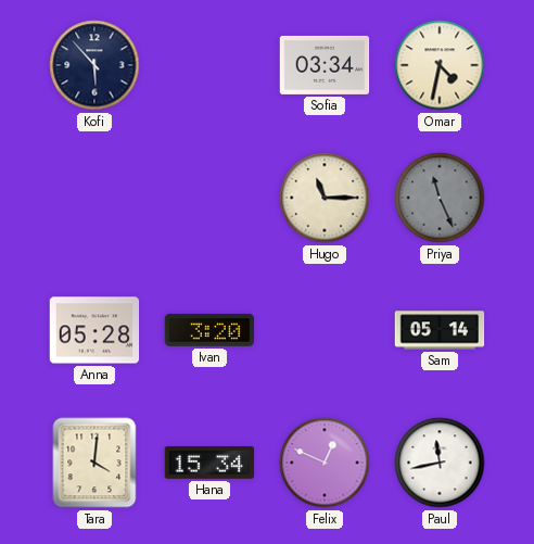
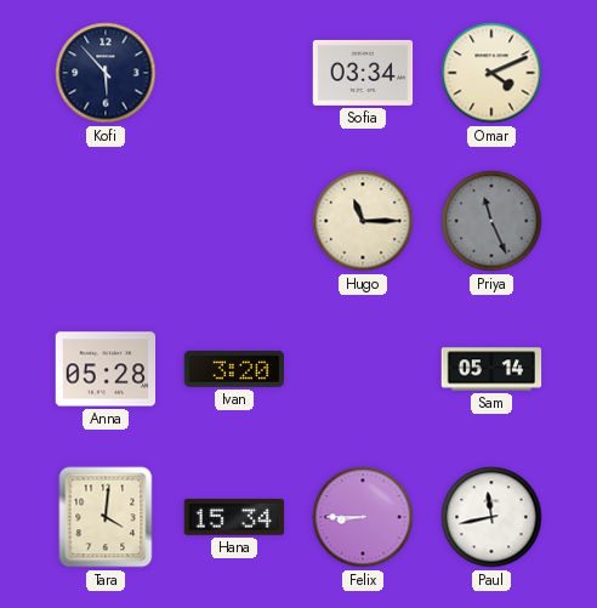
Omar: 4:32 -> 4:11 (491, 73)
Felix: 12:49 -> 8:45 (363, 517)
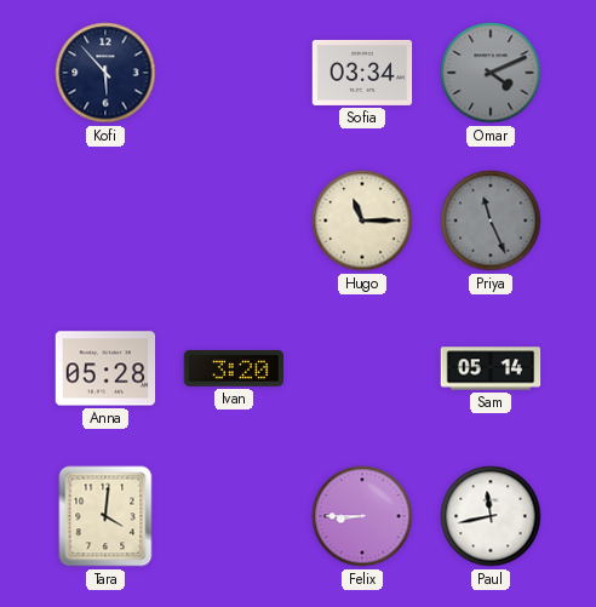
Omar dial: cream -> grey (491, 73)
Hana: 15:34 -> none (234, 518)
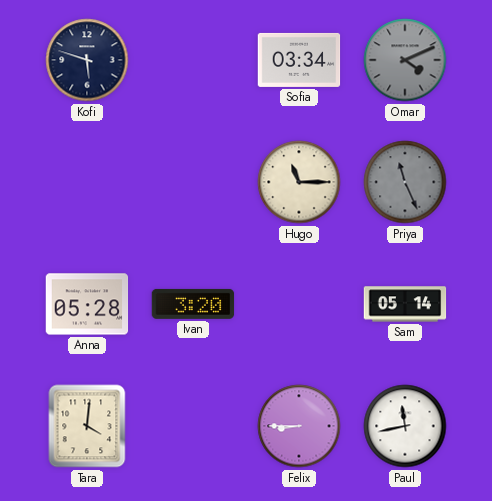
Kofi: 5:53 -> 5:48 (87, 60)
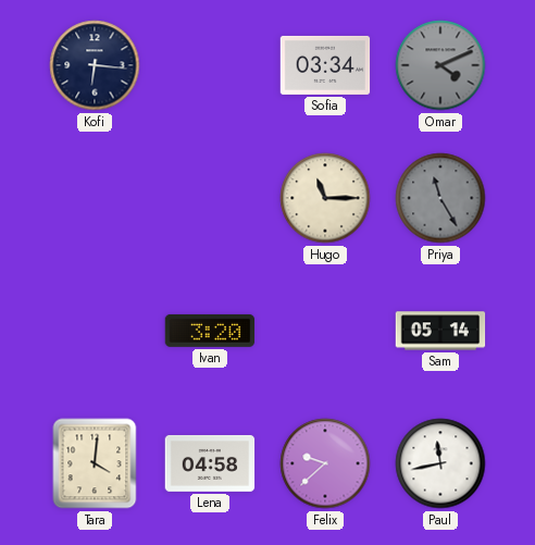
Kofi: 5:48 -> 6:16 (95, 65)
Priya: 11:26 -> 11:25 (440, 198)
Anna: 05:28 -> none (87, 304)
Lena: none -> 04:58 (210, 463)
Felix: 8:45 -> 9:38 (325, 463)
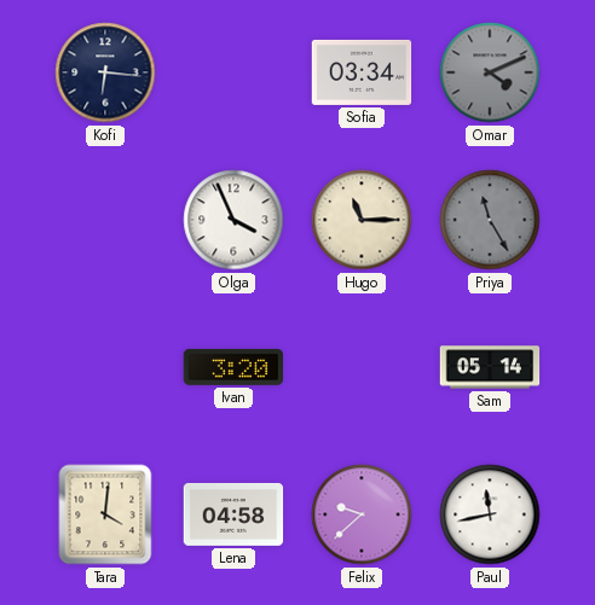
Olga: none -> 3:56 (233, 220)
